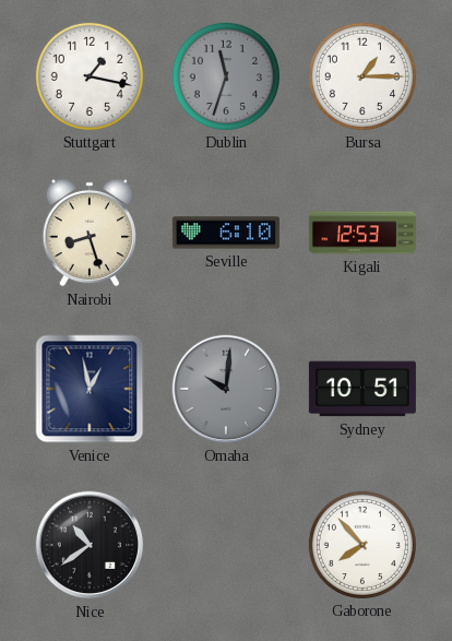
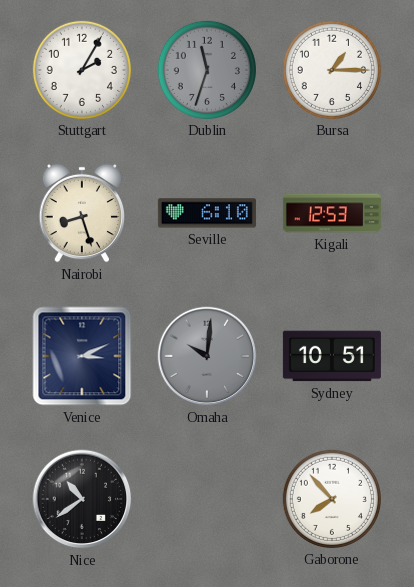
Stuttgart: 1:17 -> 2:05 (82, 70)
Venice: 12:58 -> 3:11 (82, 356)
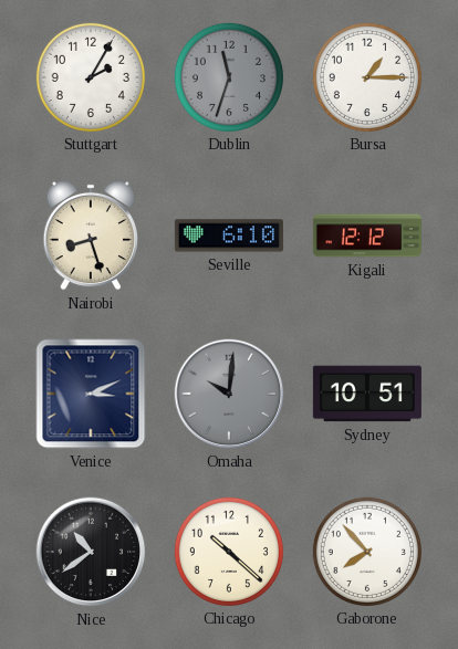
Kigali: 12:53 -> 12:12 (367, 235)
Chicago: none -> 10:22 (229, 552)
